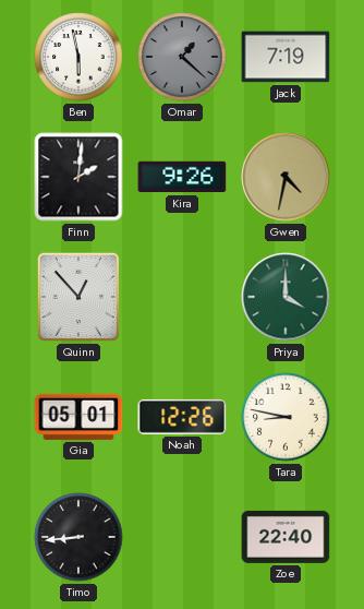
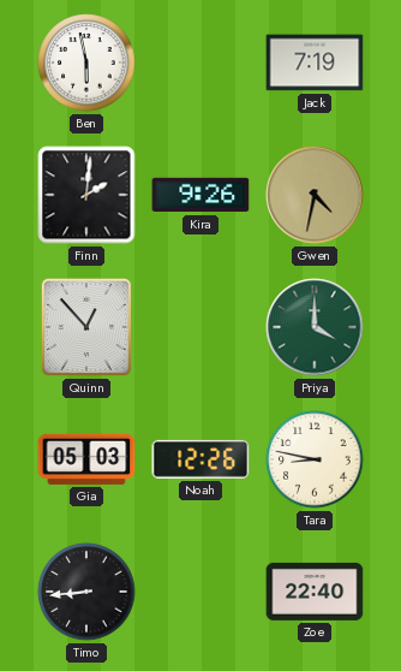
Omar: 1:22 -> none (182, 57)
Gia: 05:01 -> 05:03 (86, 459)
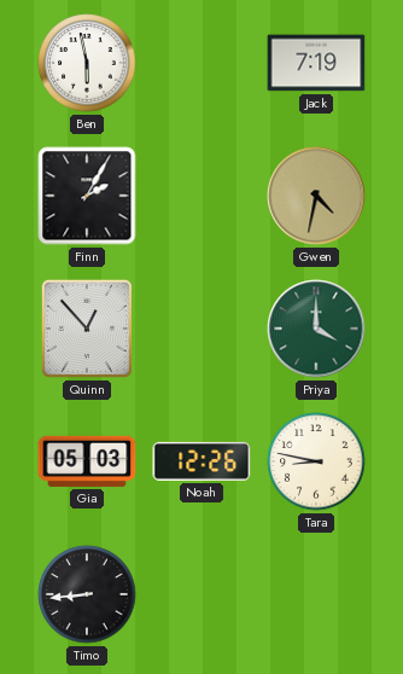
Finn: 2:01 -> 2:05 (87, 196)
Kira: 9:26 -> none (200, 195)
Zoe: 22:40 -> none (315, 592)
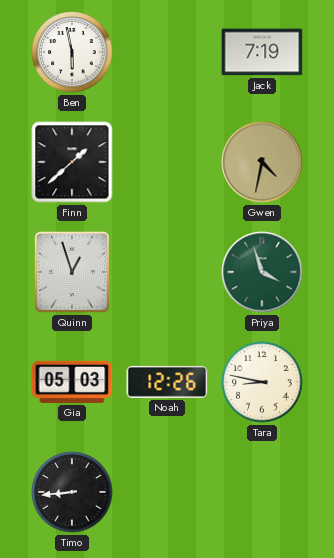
Finn: 2:05 -> 1:38 (72, 162)
Quinn: 12:53 -> 12:57 (72, 272)
Priya: 4:00 -> 3:57 (262, 272)
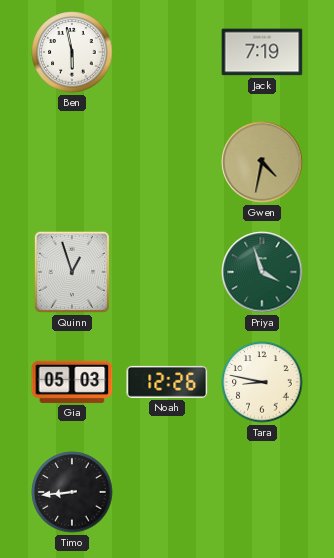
Finn: 1:38 -> none (72, 162)
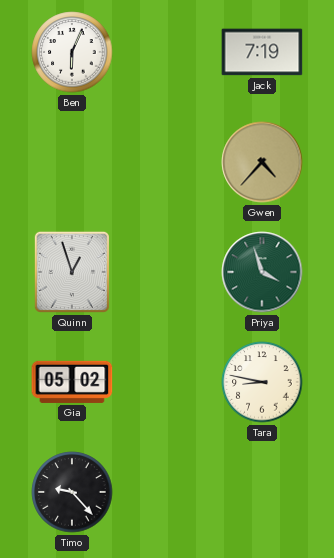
Ben: 5:58 -> 6:04 (72, 52)
Gwen: 4:32 -> 4:37 (262, 162)
Gia: 05:03 -> 05:02 (72, 382)
Noah: 12:26 -> none (167, 382)
Timo: 8:44 -> 9:23 (72, 492)
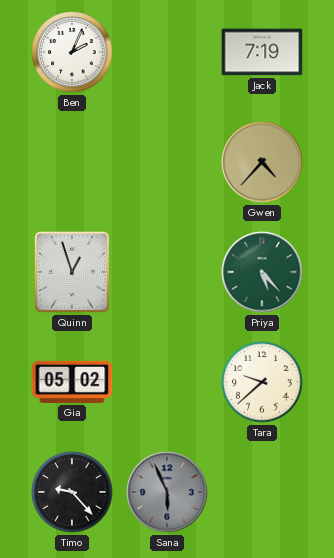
Ben: 6:04 -> 2:04 (72, 52)
Priya: 3:57 -> 5:23 (262, 272)
Tara: 8:47 -> 9:38 (262, 382)
Sana: none -> 5:56 (167, 492)
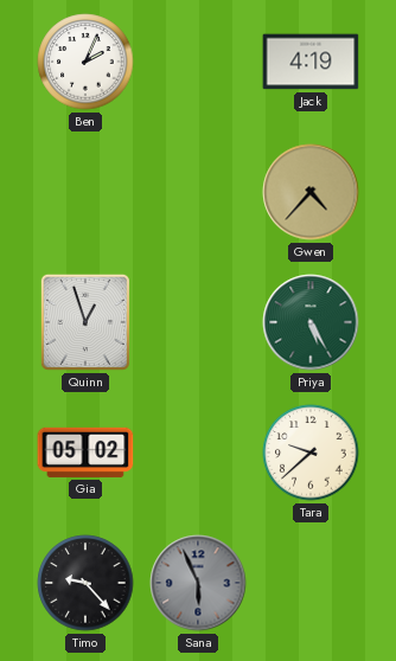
Jack: 7:19 -> 4:19 (311, 62)
Priya: 5:23 -> 5:25 (311, 322)
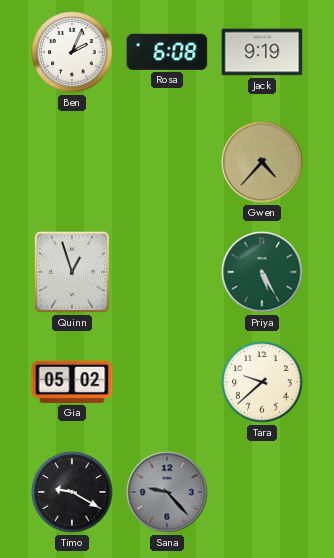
Rosa: none -> 6:08 (167, 52)
Jack: 4:19 -> 9:19 (262, 52)
Timo: 9:23 -> 9:20 (72, 492)
Sana: 5:56 -> 9:23 (167, 492)
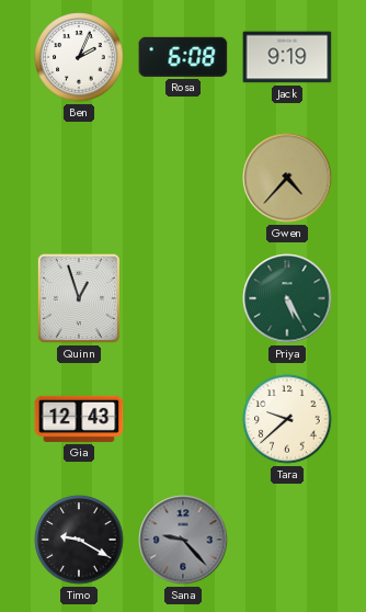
Gia: 05:02 -> 12:43 (79, 419)
